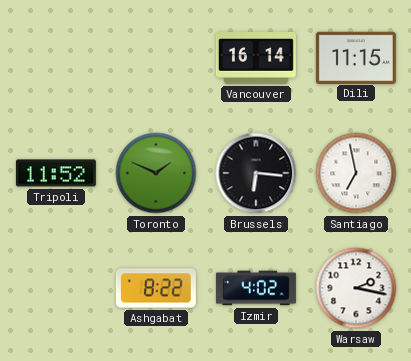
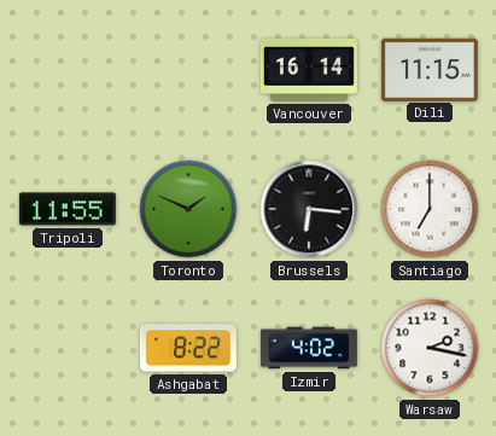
Tripoli: 11:52 -> 11:55 (68, 209)
Santiago: 6:58 -> 7:00 (430, 209)
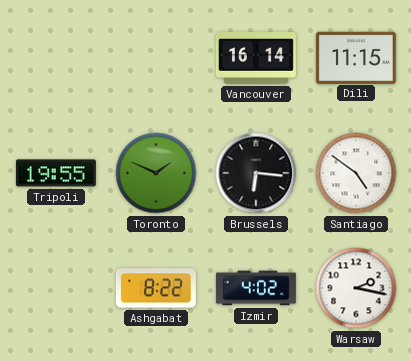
Tripoli: 11:55 -> 19:55 (56, 173)
Santiago: 7:00 -> 4:51 (356, 173)
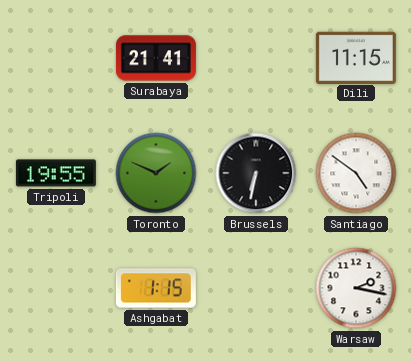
Surabaya: none -> 21:41 (156, 58)
Vancouver: 16:14 -> none (256, 59)
Brussels: 6:16 -> 6:32 (256, 173)
Ashgabat: 8:22 -> 1:15 (156, 288)
Izmir: 4:02 -> none (256, 288)
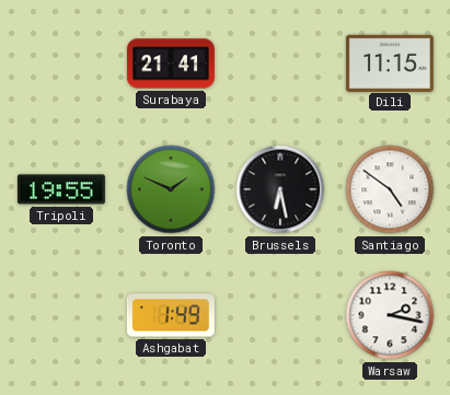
Brussels: 6:32 -> 6:28 (280, 189)
Ashgabat: 1:15 -> 1:49 (171, 315)
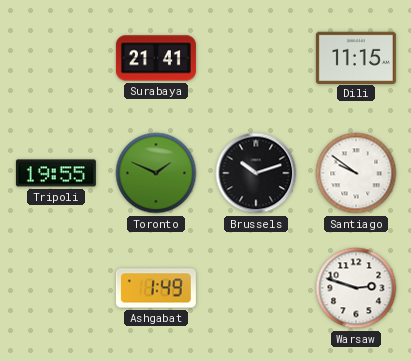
Brussels: 6:28 -> 10:12 (256, 173)
Santiago: 4:51 -> 9:51 (356, 173)
Warsaw: 2:17 -> 2:48 (356, 288)
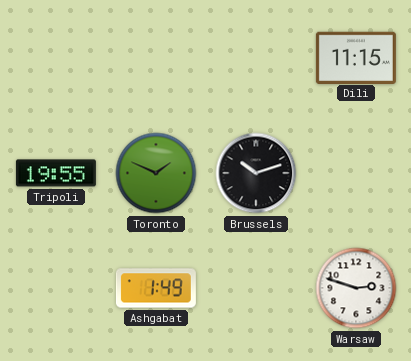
Surabaya: 21:41 -> none (156, 58)
Santiago: 9:51 -> none (356, 173)
